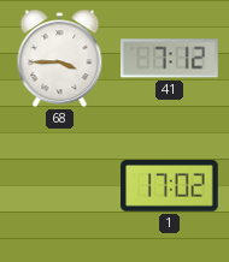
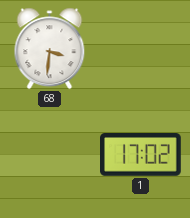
68: 3:45 -> 3:31 (50, 49)
41: 7:12 -> none (169, 59)
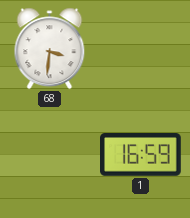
1: 17:02 -> 16:59 (141, 155)
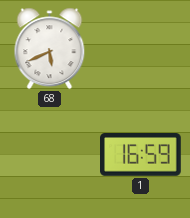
68: 3:31 -> 5:41 (50, 49)
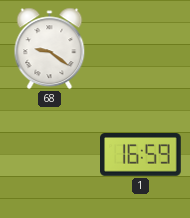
68: 5:41 -> 9:21 (50, 49)
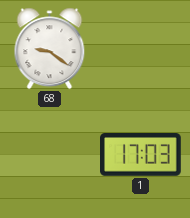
1: 16:59 -> 17:03 (141, 155)
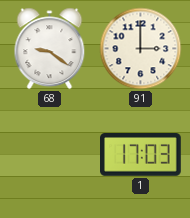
91: none -> 3:00 (141, 49)
